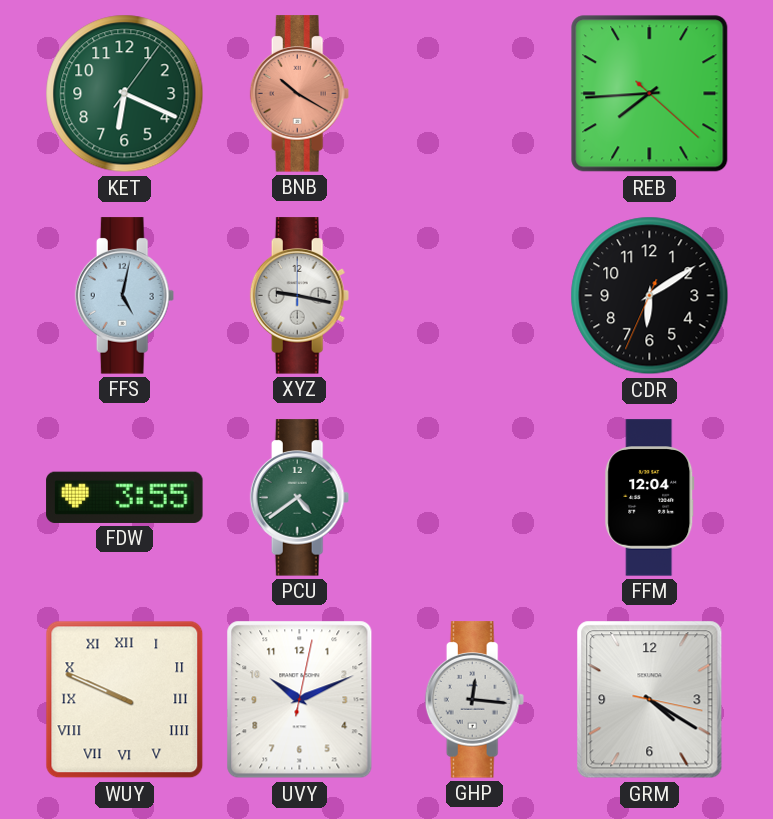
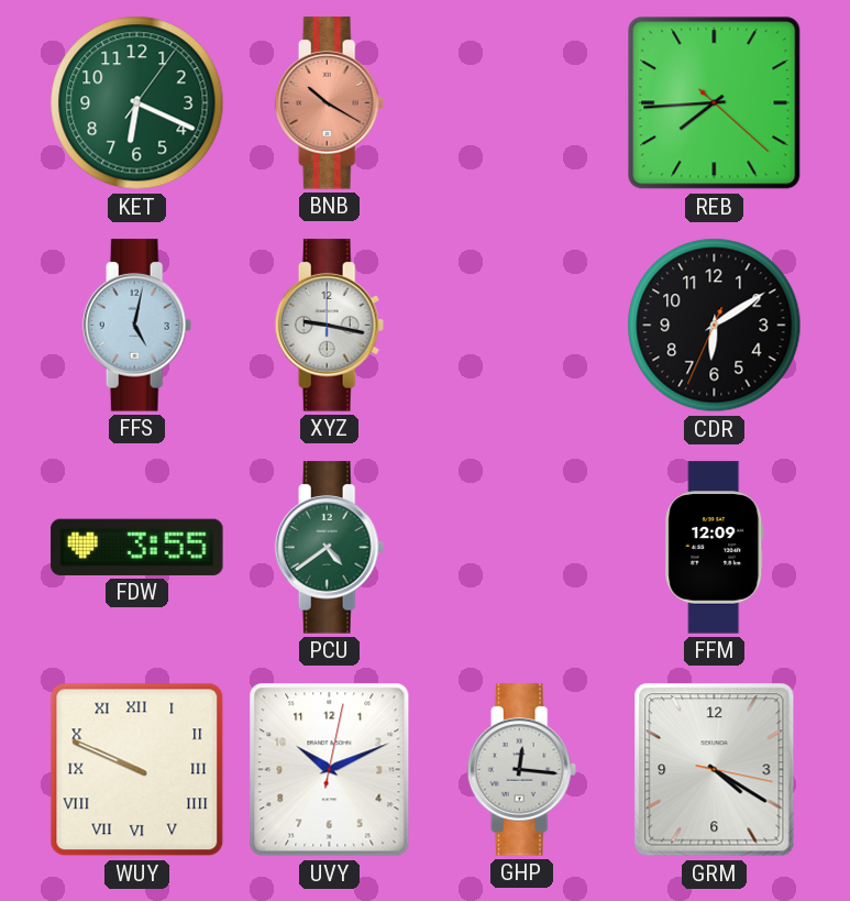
FFM: 12:04 -> 12:09 (715, 548)
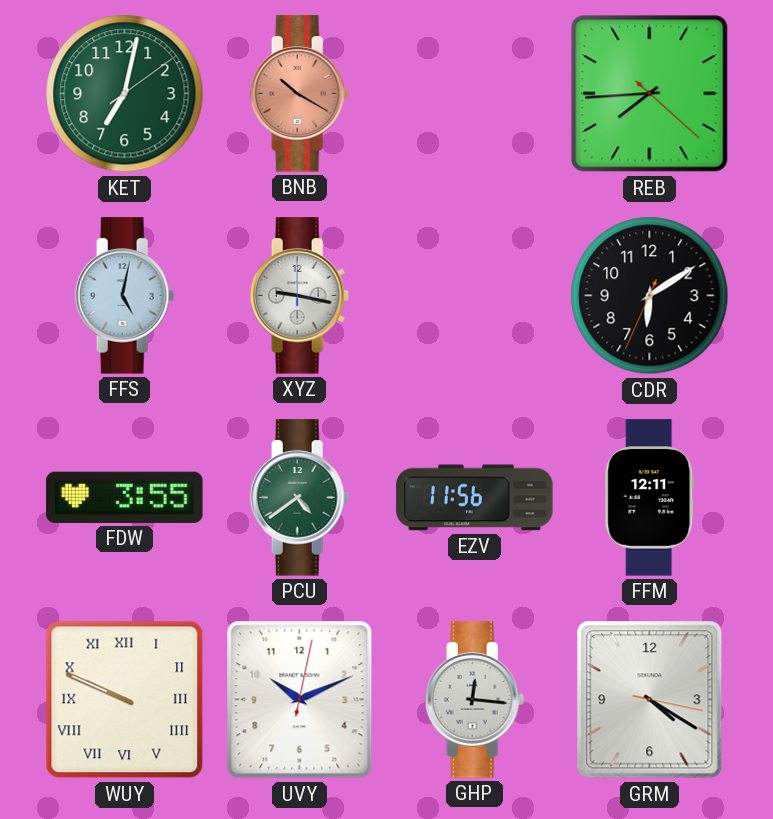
KET: 6:19 -> 7:02 (125, 94)
EZV: none -> 11:56 (475, 498)
FFM: 12:09 -> 12:11 (650, 498)
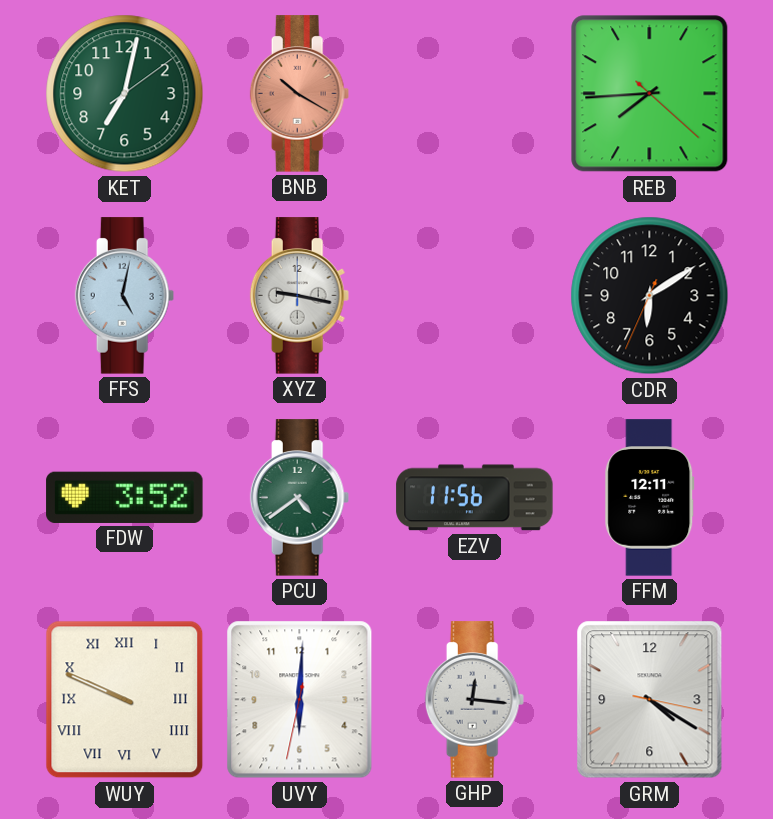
FDW: 3:55 -> 3:52 (125, 497)
UVY: 10:11 -> 6:00 (300, 700)
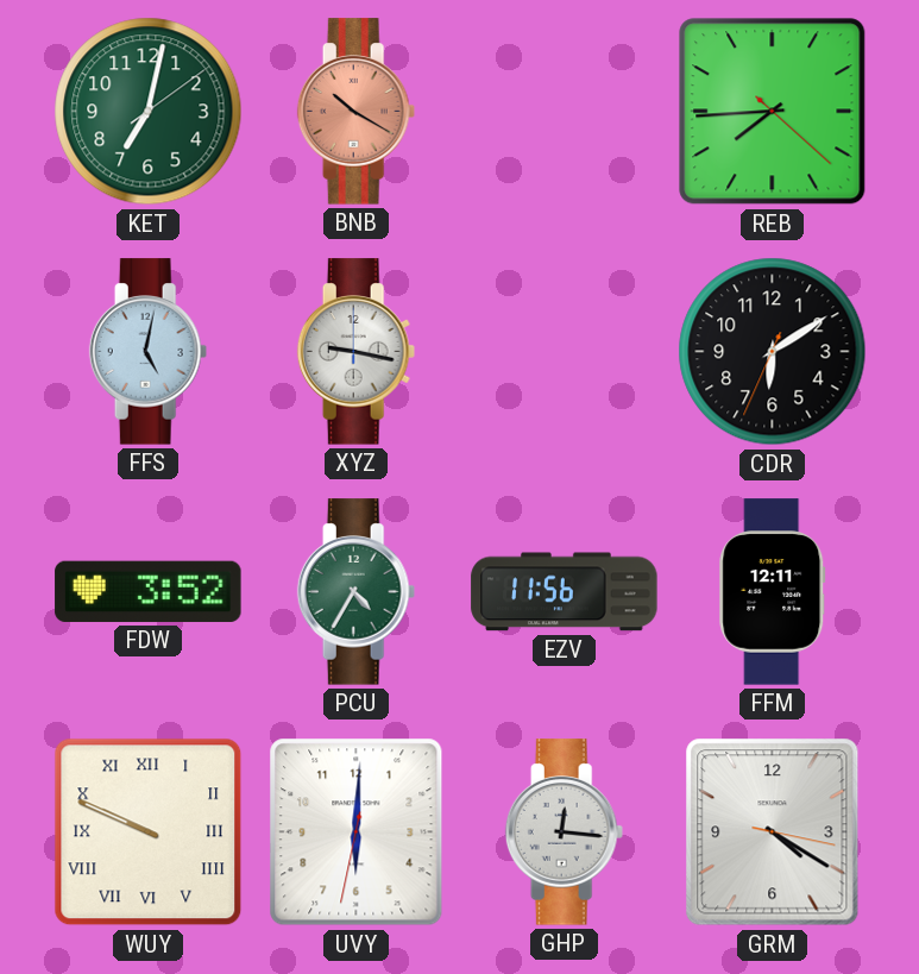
PCU: 4:39 -> 4:35 (357, 592)
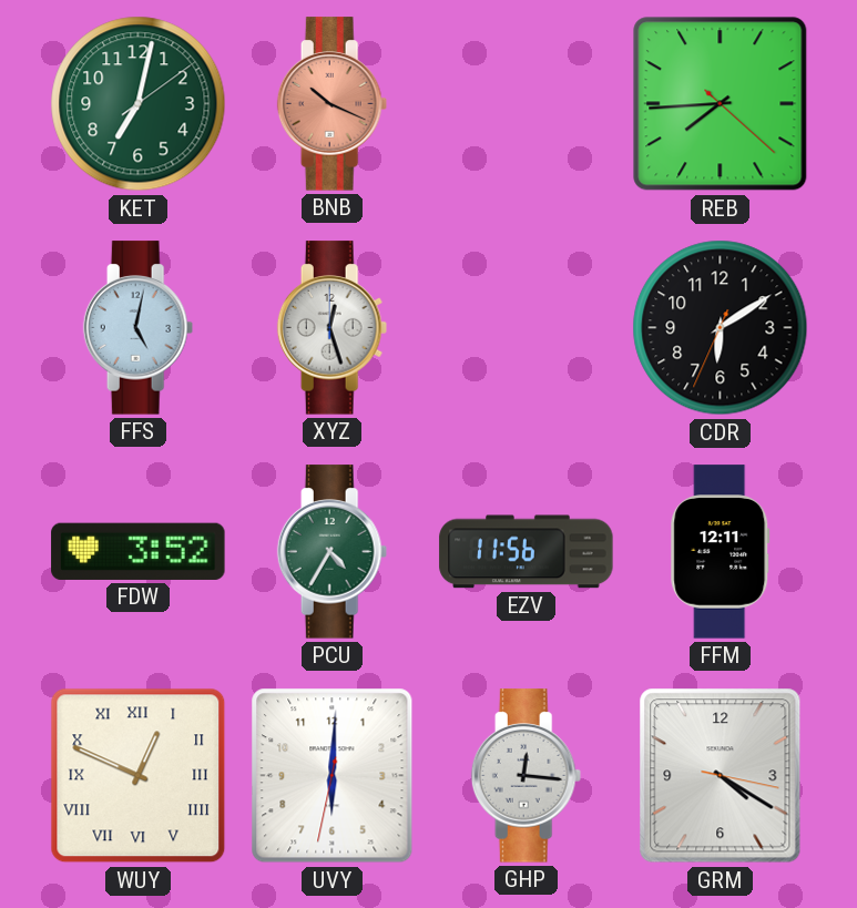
BNB: 10:20 -> 10:19 (333, 104)
XYZ: 9:17 -> 12:27 (333, 328)
WUY: 9:49 -> 12:49 (139, 776)
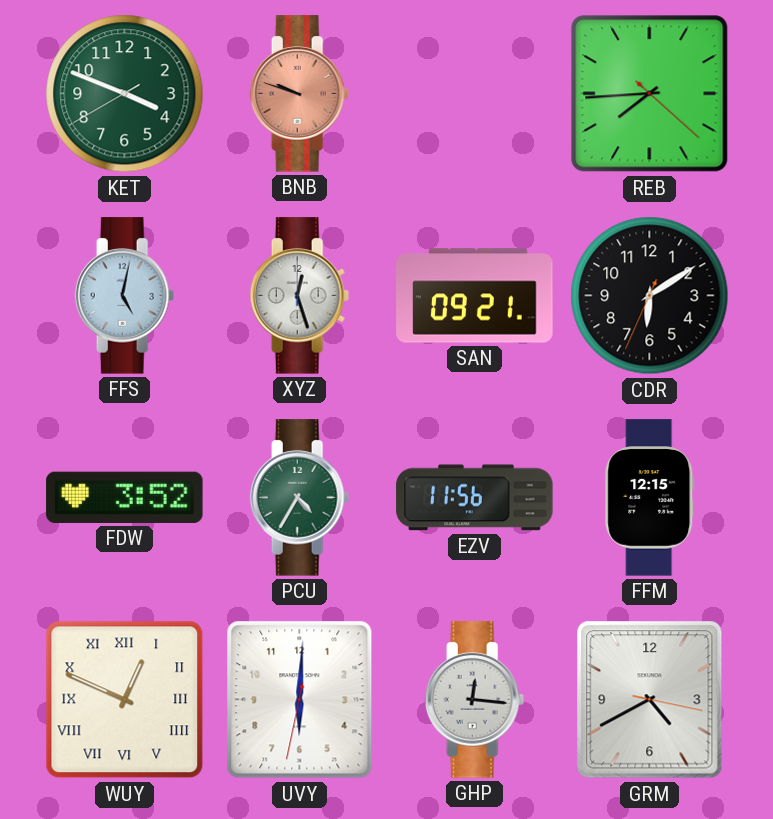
KET: 7:02 -> 3:48 (125, 94)
BNB: 10:19 -> 9:48 (300, 94)
SAN: none -> 09:21 (475, 296)
FFM: 12:11 -> 12:15 (650, 498)
GRM: 4:20 -> 4:40 (650, 700)
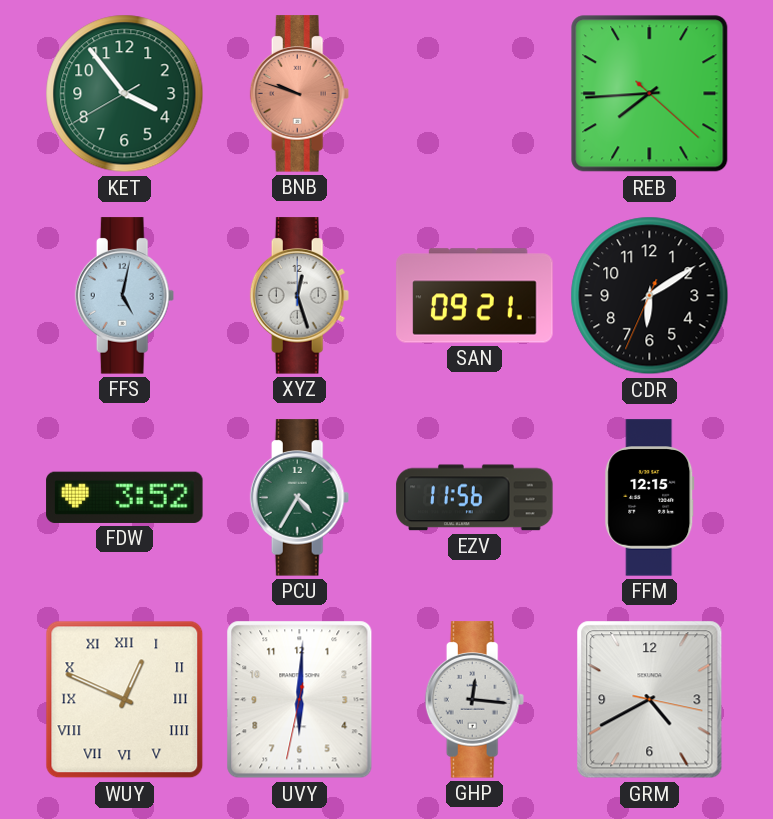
KET: 3:48 -> 3:53 (125, 94)
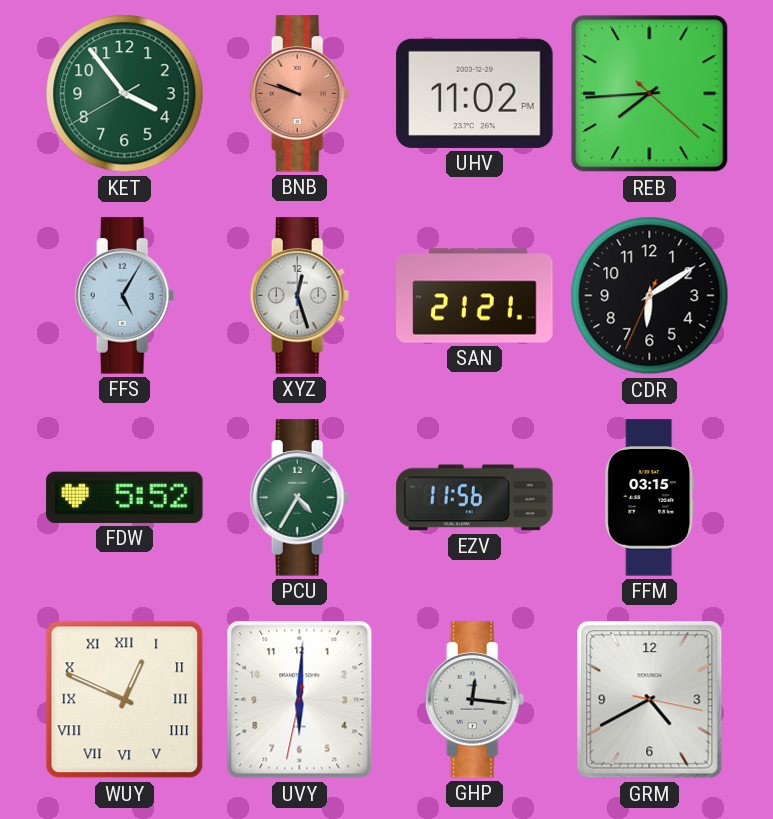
UHV: none -> 11:02 (475, 93)
FFS: 5:02 -> 5:05 (125, 296)
SAN: 09:21 -> 21:21 (475, 296)
FDW: 3:52 -> 5:52 (125, 497)
FFM: 12:15 -> 03:15 (650, 498)
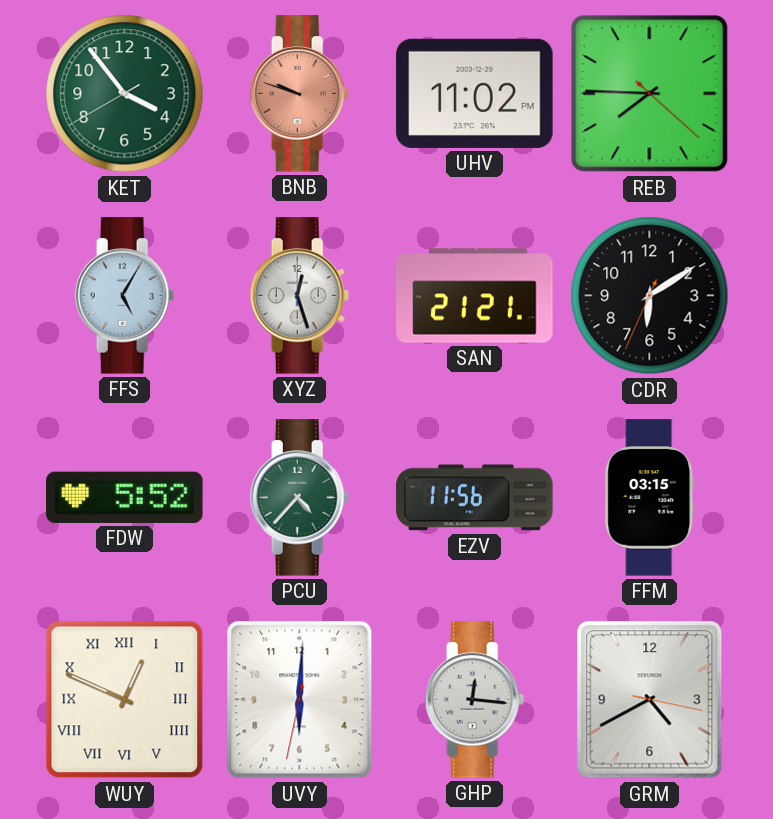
REB: 7:44 -> 7:45 (650, 94)
PCU: 4:35 -> 4:37 (300, 498)
